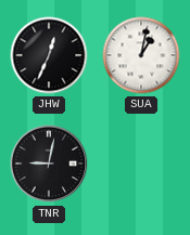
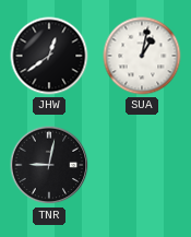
JHW: 12:34 -> 12:39 (49, 56)
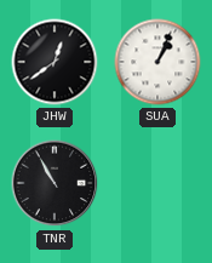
SUA: 1:02 -> 1:04 (157, 62)
TNR: 9:02 -> 10:55 (55, 183)
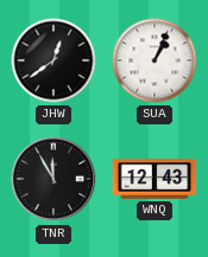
TNR: 10:55 -> 11:55 (53, 179)
WNQ: none -> 12:43 (155, 179)
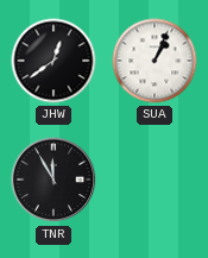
WNQ: 12:43 -> none (155, 179)
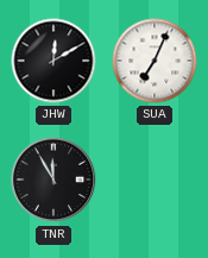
JHW: 12:39 -> 12:10 (53, 61)
SUA: 1:04 -> 7:04 (155, 61)
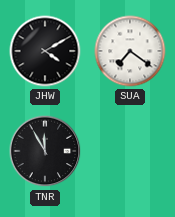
JHW: 12:10 -> 4:10 (45, 51)
SUA: 7:04 -> 7:21 (130, 51)
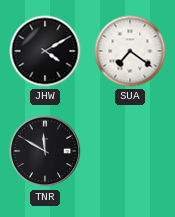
TNR: 11:55 -> 11:50 (45, 151)
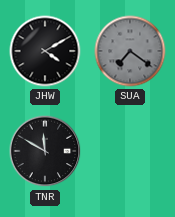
SUA dial: white -> grey (130, 51)
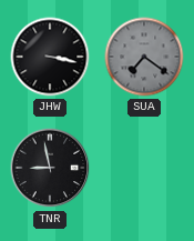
JHW: 4:10 -> 3:17 (50, 57)
TNR: 11:50 -> 8:58 (50, 168)
